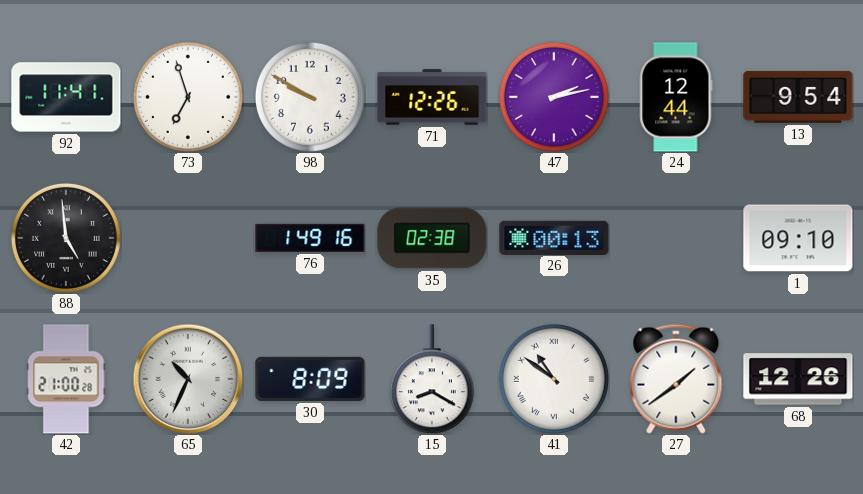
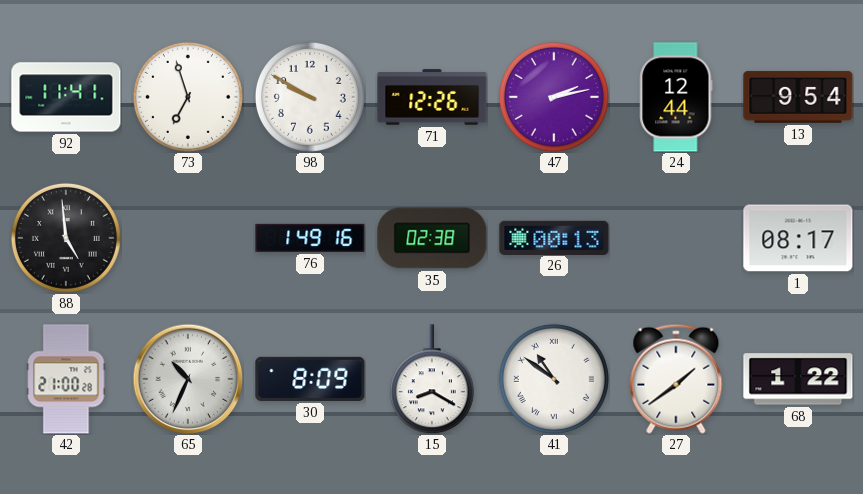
1: 09:10 -> 08:17 (798, 238)
68: 12:26 -> 1:22 (798, 379)
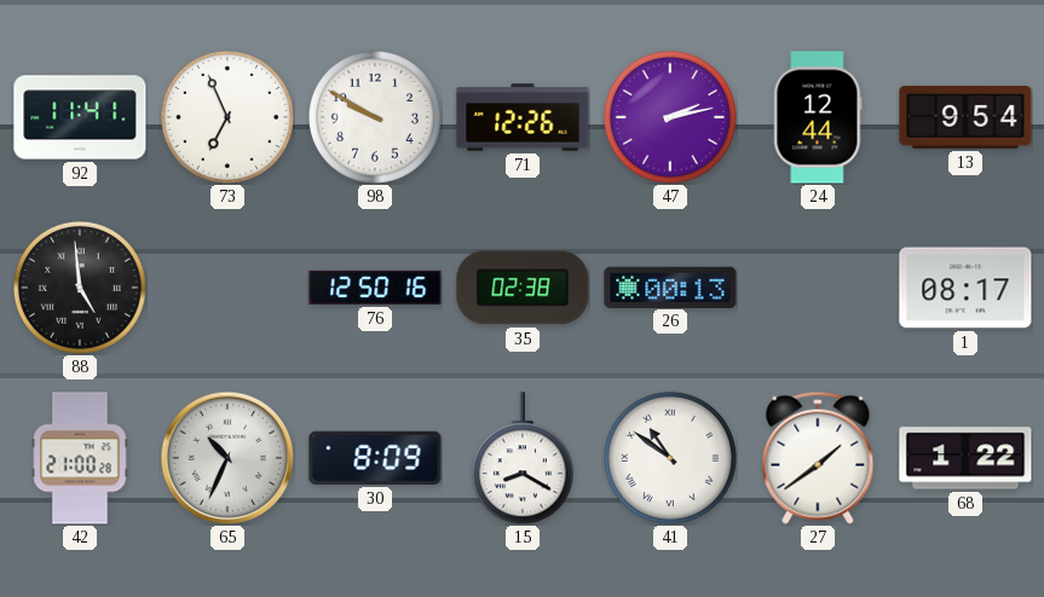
73: 6:57 -> 6:56 (227, 117)
76: 1:49 -> 12:50 (375, 288)
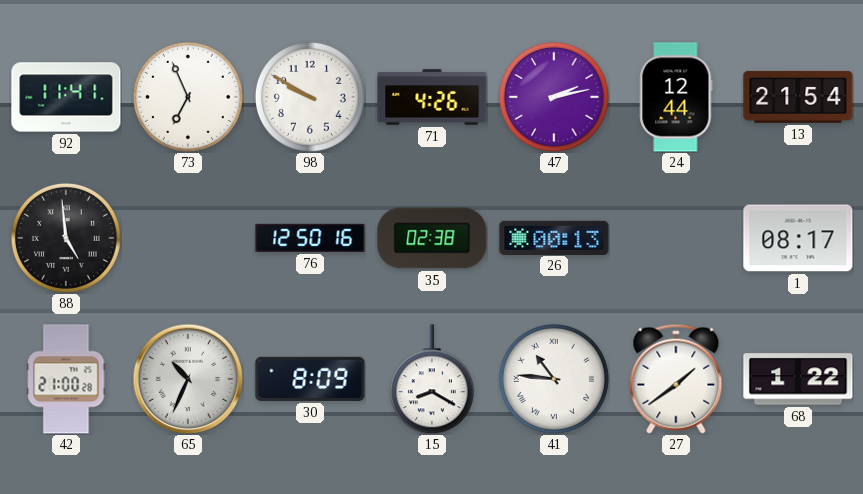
71: 12:26 -> 4:26 (432, 97)
13: 9:54 -> 21:54 (798, 97)
41: 10:51 -> 10:46 (554, 379)
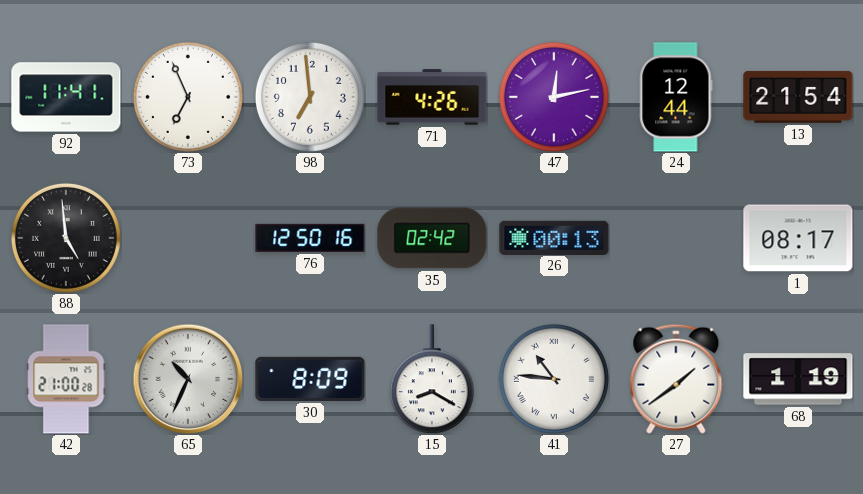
98: 9:50 -> 6:59 (310, 97)
47: 2:13 -> 12:13 (554, 97)
35: 02:38 -> 02:42 (432, 238)
68: 1:22 -> 1:19 (798, 379)
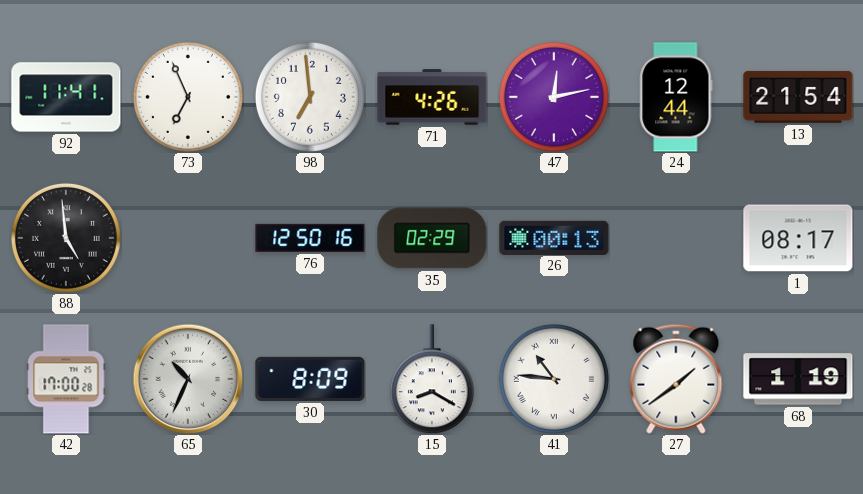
35: 02:42 -> 02:29 (432, 238)
42: 21:00 -> 17:00 (66, 379)
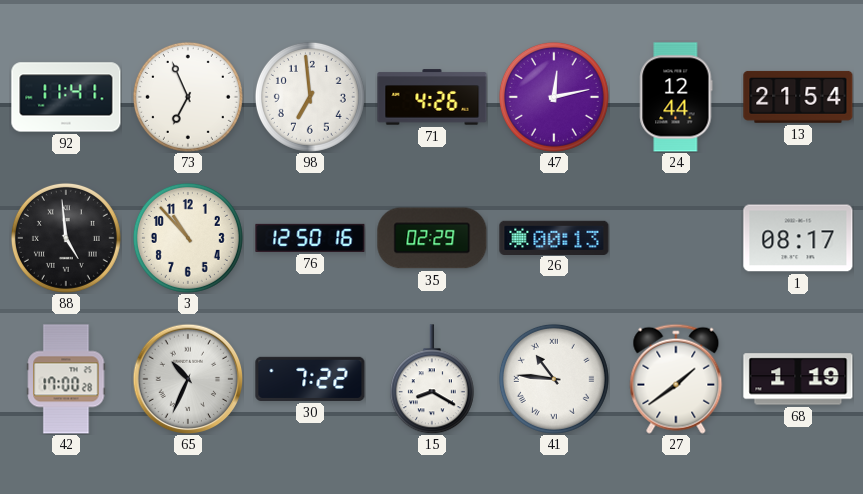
3: none -> 10:53 (188, 238)
30: 8:09 -> 7:22 (310, 379)
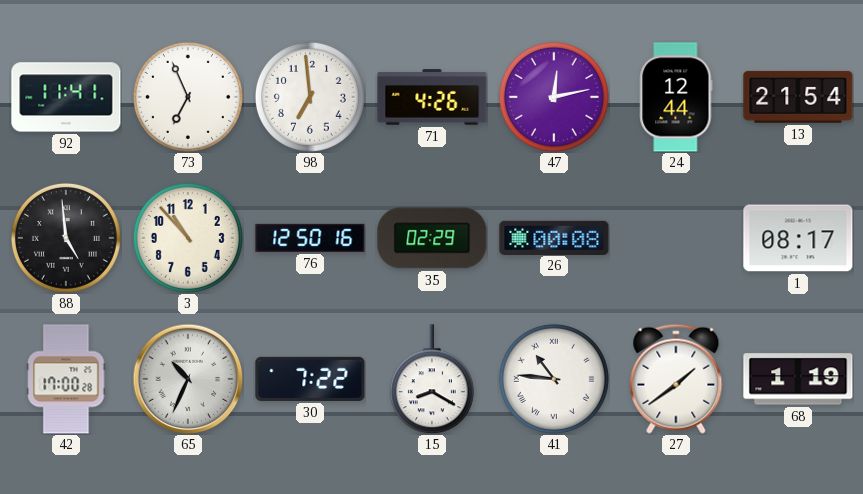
26: 00:13 -> 00:08 (554, 237)
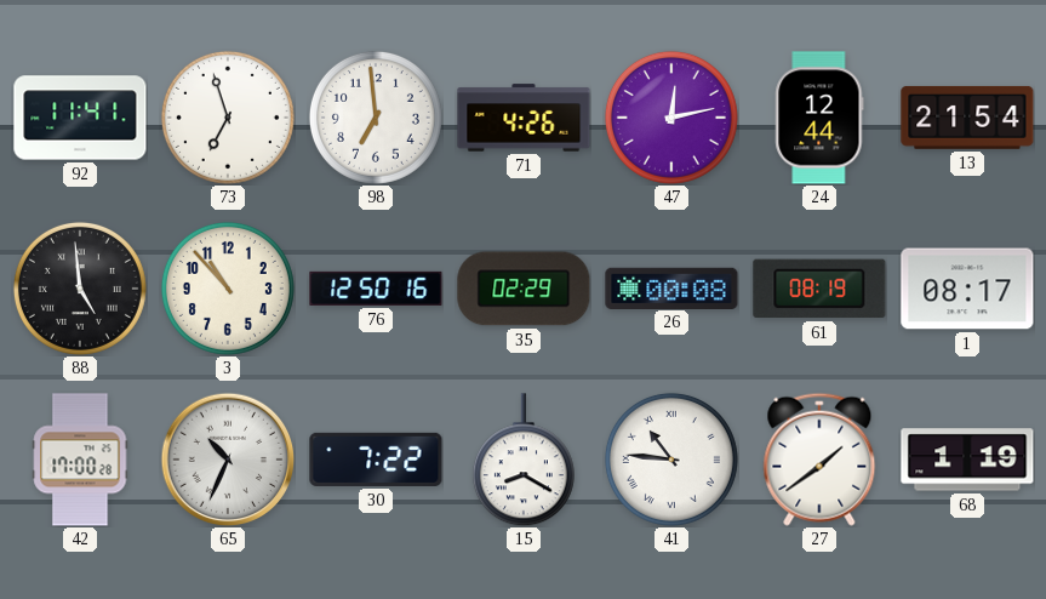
73: 6:56 -> 6:57 (228, 118)
61: none -> 08:19 (819, 289)
